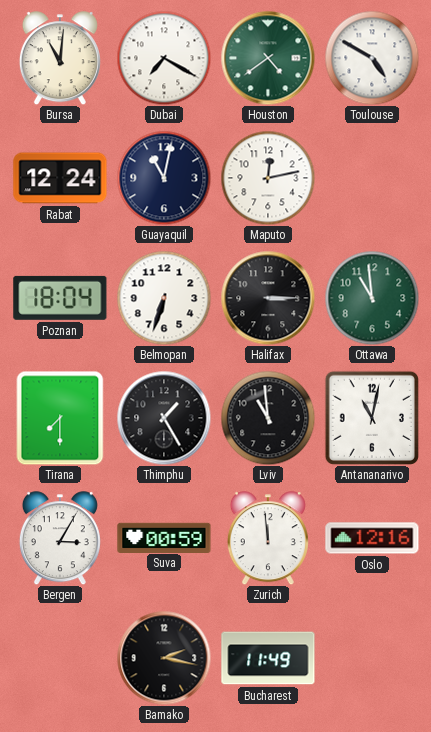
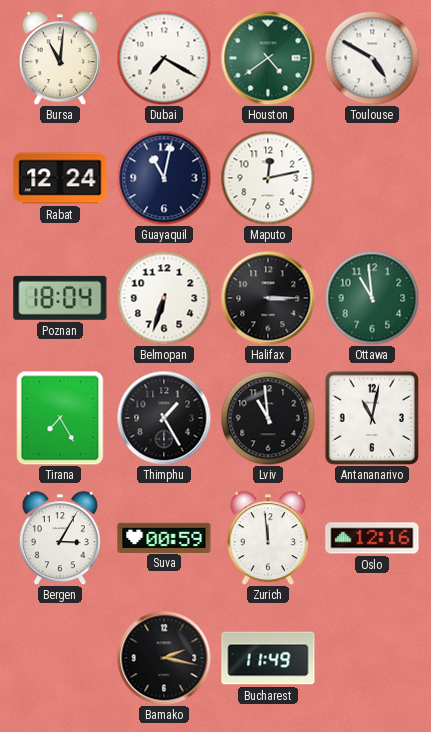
Tirana: 7:30 -> 7:25 (60, 418)
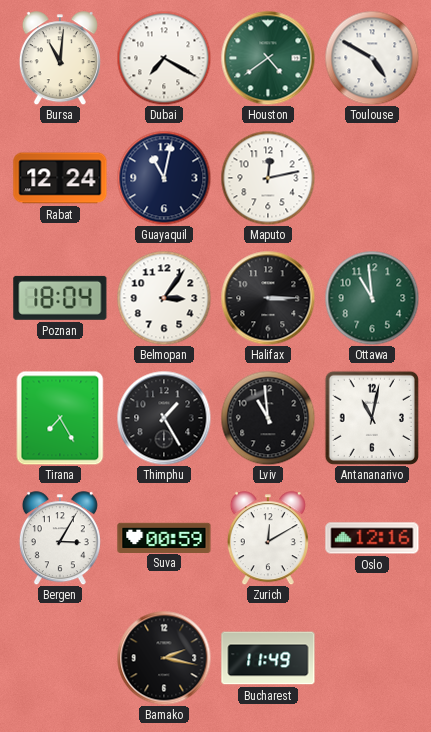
Belmopan: 6:33 -> 3:06 (164, 298)
Zurich: 11:59 -> 12:10 (268, 538)
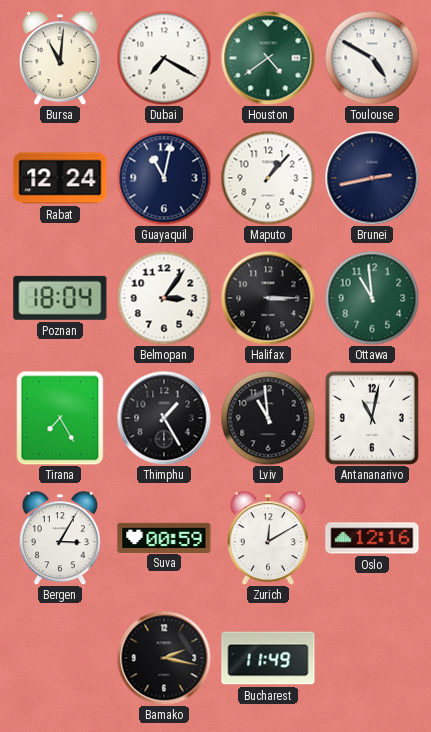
Maputo: 12:13 -> 1:07 (268, 178)
Brunei: none -> 2:43 (372, 178)
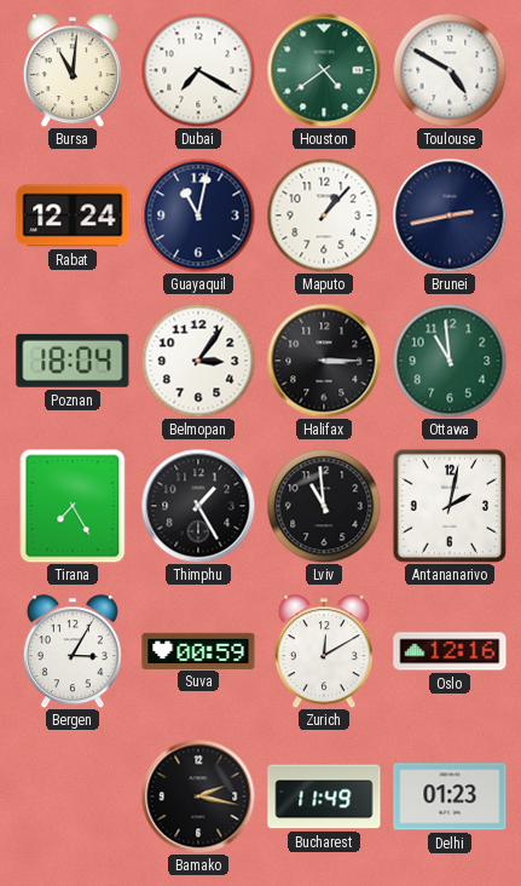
Antananarivo: 11:02 -> 2:02 (450, 506)
Delhi: none -> 01:23 (450, 796)
